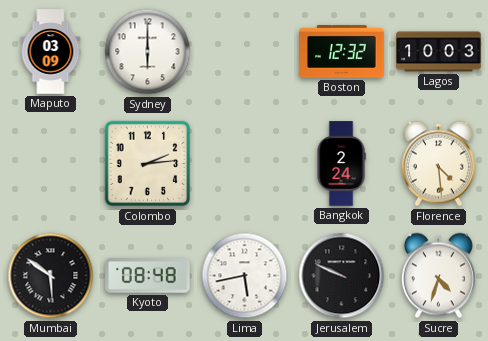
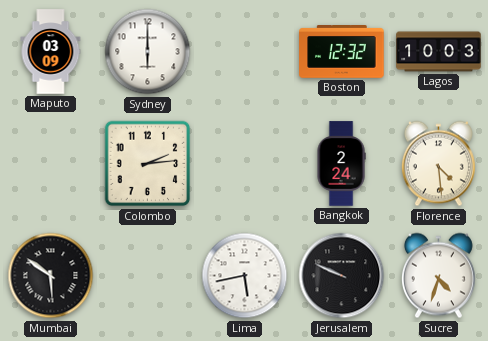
Kyoto: 08:48 -> none (148, 276)
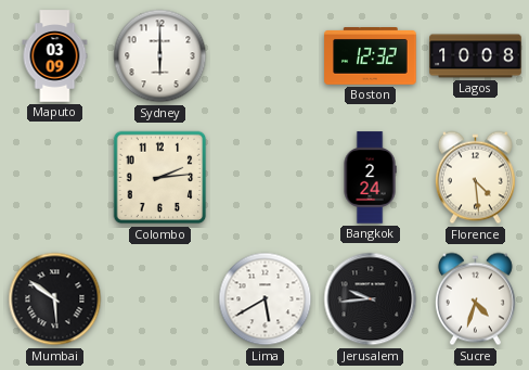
Lagos: 10:03 -> 10:08 (476, 56)
Lima: 5:43 -> 5:40 (266, 299)
Jerusalem: 9:49 -> 9:44 (371, 299)
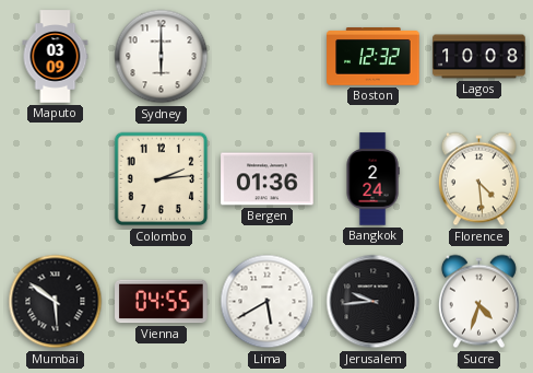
Bergen: none -> 01:36 (268, 179)
Vienna: none -> 04:55 (162, 302)
